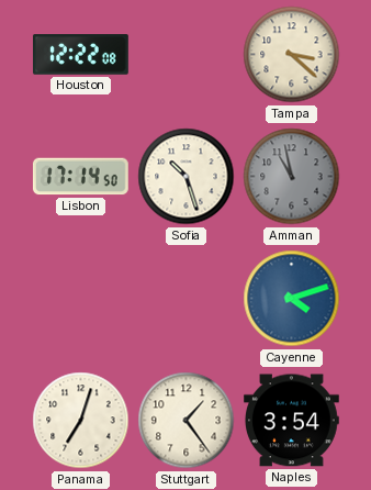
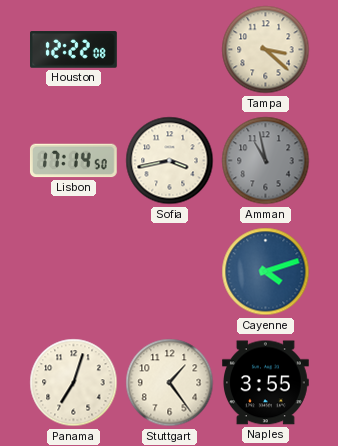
Sofia: 10:27 -> 3:43 (170, 161)
Naples: 3:54 -> 3:55 (266, 383)
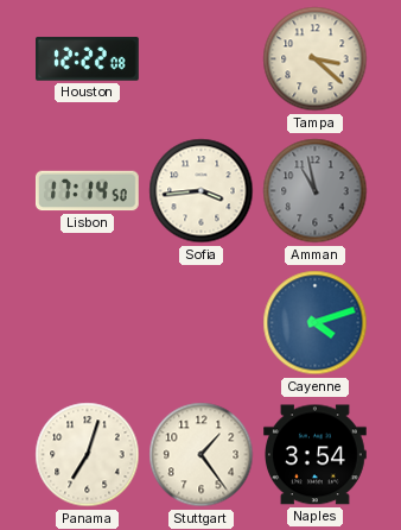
Sofia: 3:43 -> 3:44 (202, 191)
Naples: 3:55 -> 3:54 (316, 455)
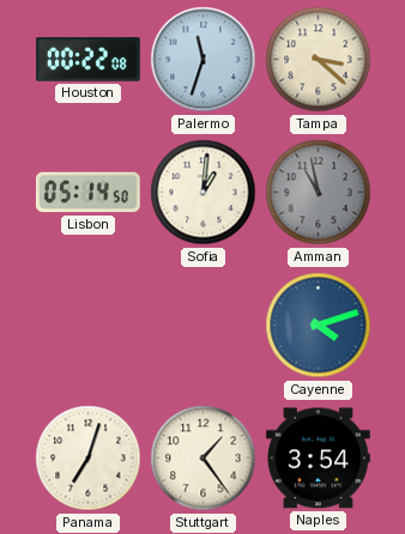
Houston: 12:22 -> 00:22 (89, 60)
Palermo: none -> 11:33 (204, 60)
Lisbon: 17:14 -> 05:14 (87, 193)
Sofia: 3:44 -> 1:01 (204, 193)
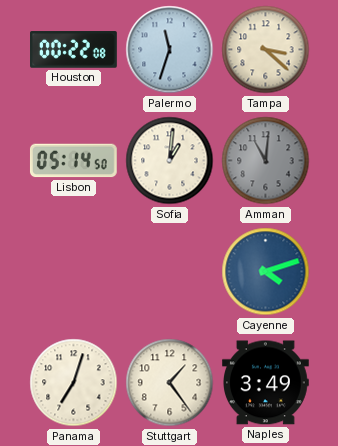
Amman: 10:58 -> 11:01 (266, 161)
Naples: 3:54 -> 3:49 (266, 383)
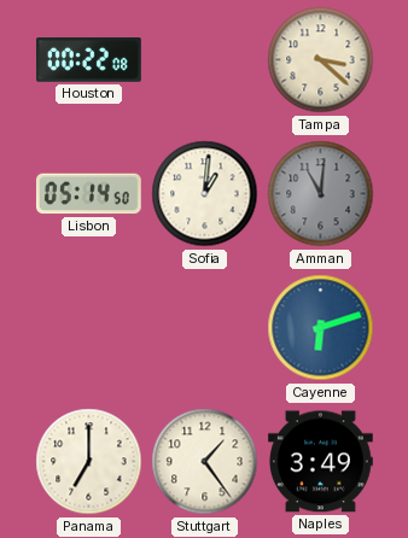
Palermo: 11:33 -> none (170, 50)
Cayenne: 4:12 -> 6:12 (321, 328)
Panama: 7:03 -> 7:00 (89, 462)
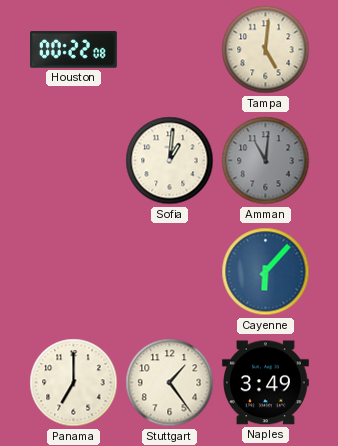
Tampa: 3:22 -> 5:01 (266, 50)
Lisbon: 05:14 -> none (88, 194)
Cayenne: 6:12 -> 6:07 (266, 272)
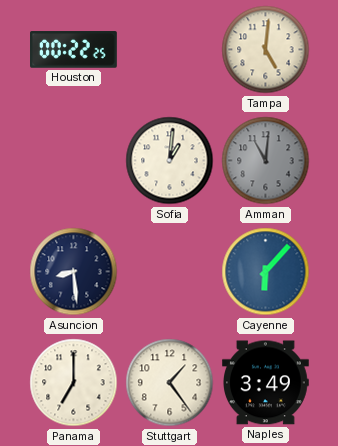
Houston: 00:22:08 -> 00:22:25 (74, 50)
Asuncion: none -> 8:29 (74, 272)
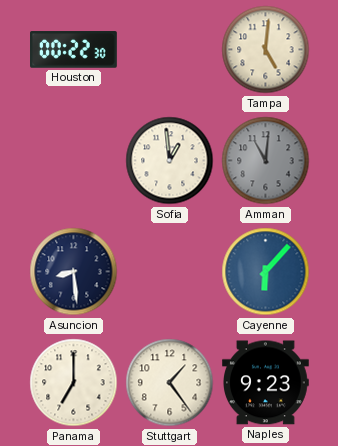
Houston: 00:22:25 -> 00:22:30 (74, 50)
Sofia: 1:01 -> 12:59 (170, 161)
Naples: 3:49 -> 9:23 (266, 383)
